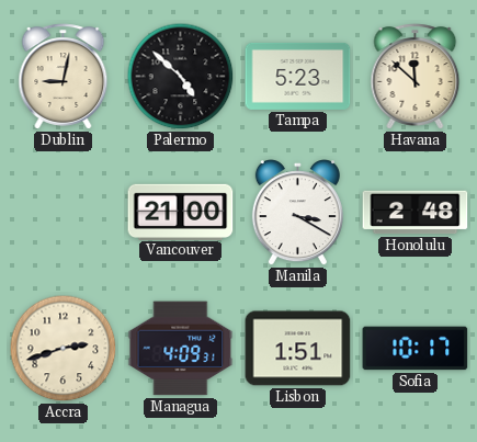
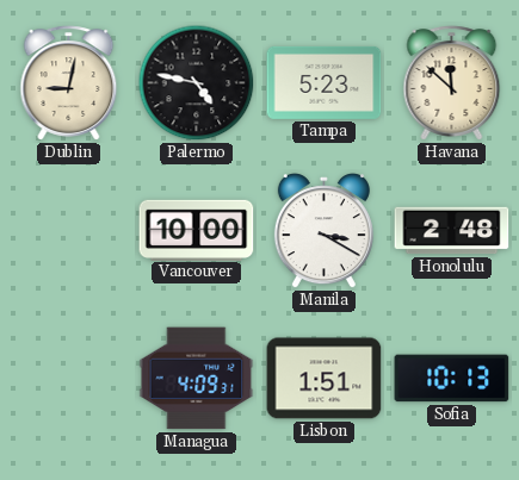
Palermo: 4:52 -> 4:47 (197, 83)
Vancouver: 21:00 -> 10:00 (197, 230)
Accra: 2:42 -> none (64, 349)
Sofia: 10:17 -> 10:13 (452, 379)
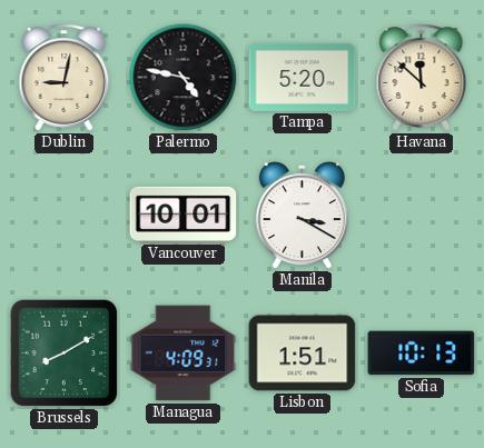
Tampa: 5:23 -> 5:20 (303, 77)
Vancouver: 10:00 -> 10:01 (184, 215)
Honolulu: 2:48 -> none (452, 231)
Brussels: none -> 8:10 (65, 354)
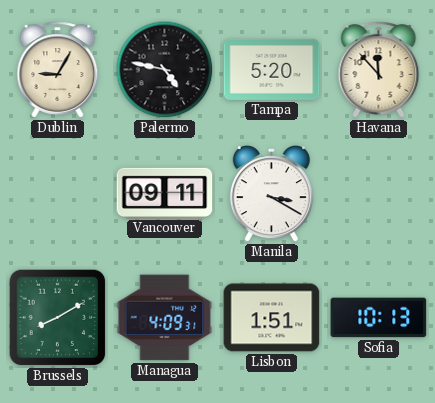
Dublin: 9:02 -> 9:05 (58, 70)
Havana: 11:52 -> 11:53 (379, 70)
Vancouver: 10:01 -> 09:11 (165, 193)
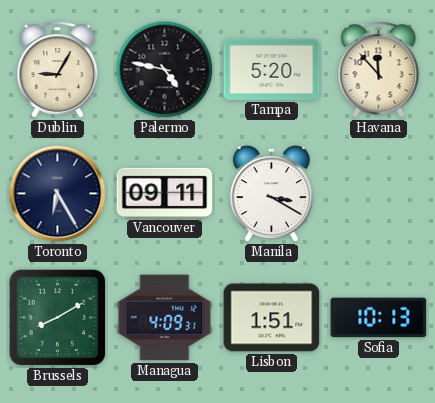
Toronto: none -> 6:25 (58, 194)
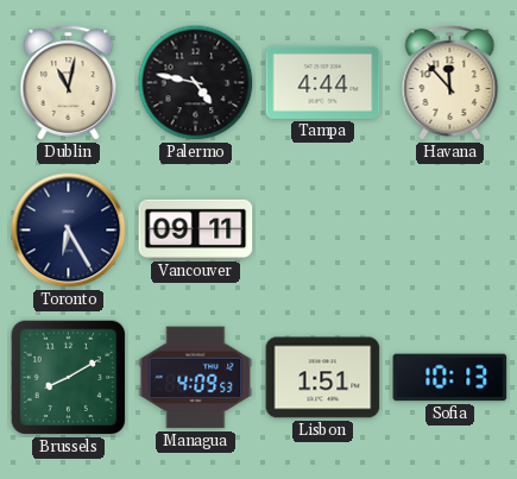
Dublin: 9:05 -> 11:02 (69, 83)
Tampa: 5:20 -> 4:44 (323, 82)
Manila: 3:20 -> none (271, 194)
Managua: 4:09:31 -> 4:09:53 (196, 378)
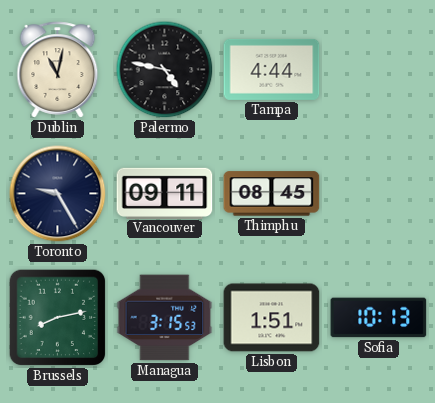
Havana: 11:53 -> none (450, 83)
Toronto: 6:25 -> 9:25 (58, 194)
Thimphu: none -> 08:45 (272, 194)
Brussels: 8:10 -> 8:13 (58, 318)
Managua: 4:09 -> 3:15 (165, 318)
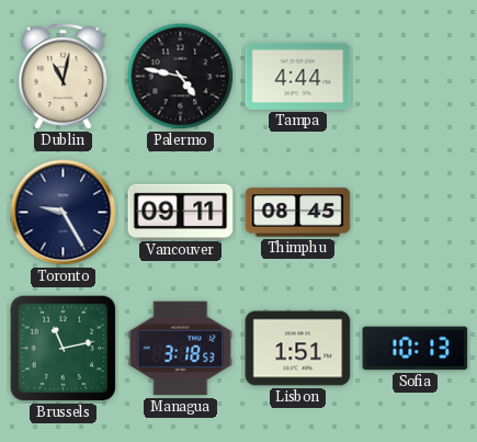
Brussels: 8:13 -> 11:13 (64, 349)
Managua: 3:15 -> 3:18 (181, 349)
